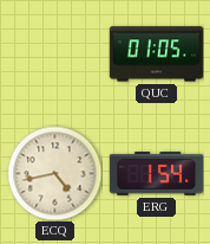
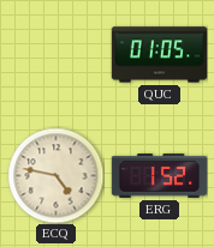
ECQ: 4:43 -> 4:47 (55, 175)
ERG: 1:54 -> 1:52 (159, 176)
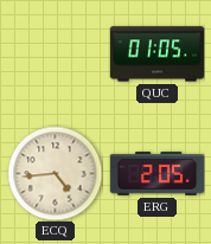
ECQ: 4:47 -> 4:44 (55, 173)
ERG: 1:52 -> 2:05 (156, 174)
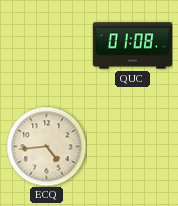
QUC: 01:05 -> 01:08 (132, 46)
ERG: 2:05 -> none (156, 174)
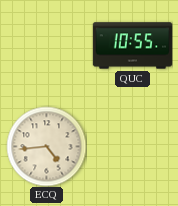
QUC: 01:08 -> 10:55 (132, 46)
